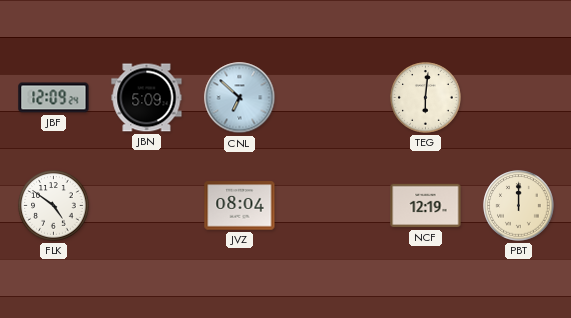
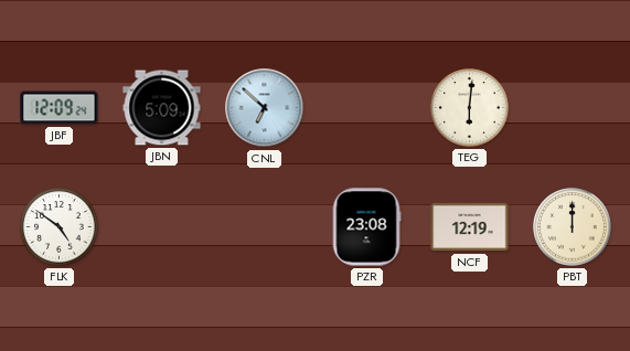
JVZ: 08:04 -> none (240, 206)
PZR: none -> 23:08 (366, 227)
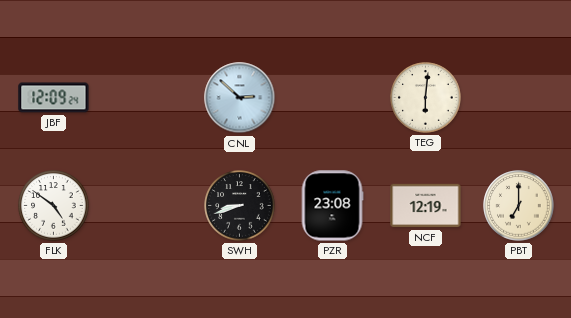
JBN: 5:09 -> none (162, 108)
CNL: 6:52 -> 2:52 (240, 98)
SWH: none -> 8:42 (240, 206)
PBT: 12:00 -> 7:00 (519, 206)
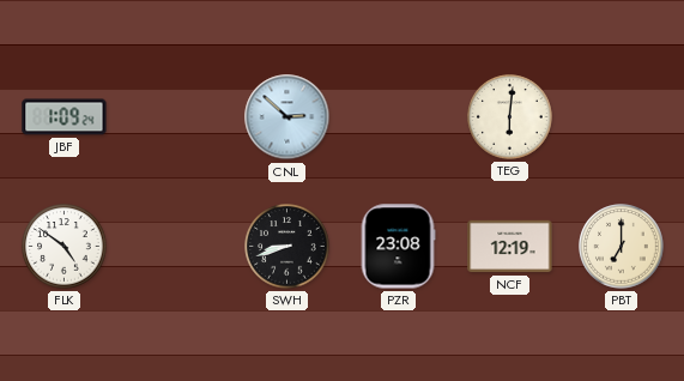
JBF: 12:09 -> 1:09 (65, 117)
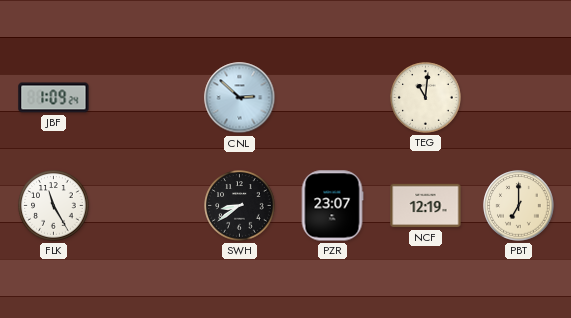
TEG: 6:01 -> 11:01 (426, 98)
FLK: 4:51 -> 11:25 (54, 206)
SWH: 8:42 -> 8:39 (240, 206)
PZR: 23:08 -> 23:07 (332, 206)
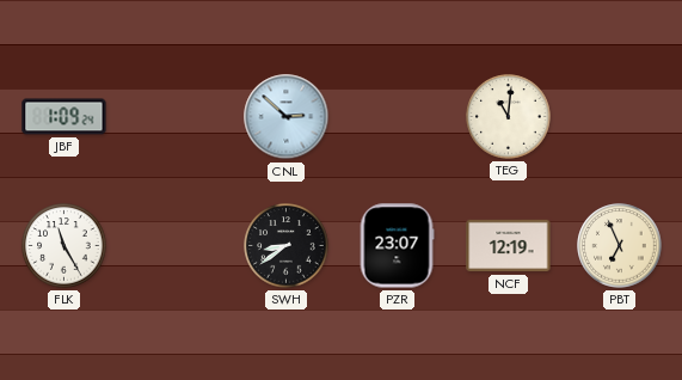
PBT: 7:00 -> 6:56 (620, 246)
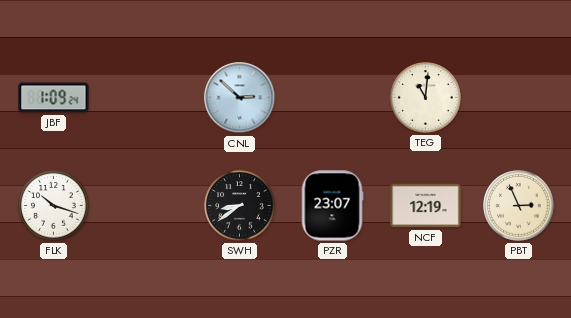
FLK: 11:25 -> 10:18 (54, 206)
PBT: 6:56 -> 2:56 (519, 206)
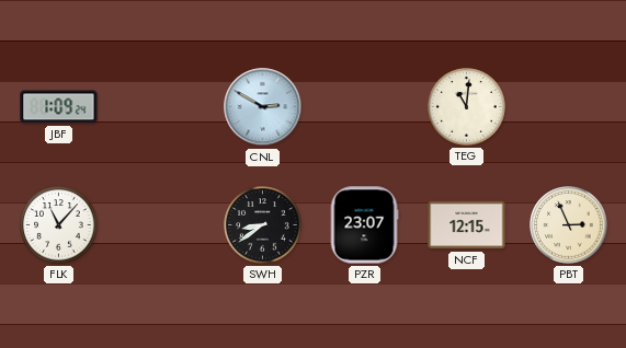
CNL: 2:52 -> 2:50 (263, 107)
FLK: 10:18 -> 11:07 (59, 225)
NCF: 12:19 -> 12:15 (467, 225)
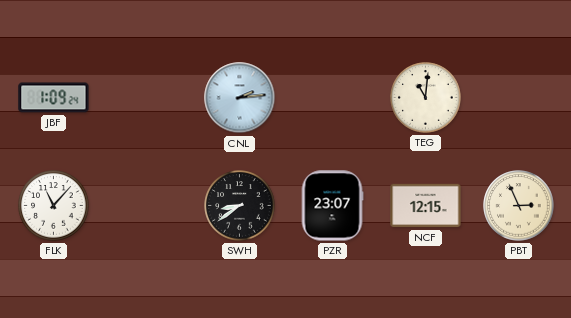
CNL: 2:50 -> 2:14 (240, 98)
